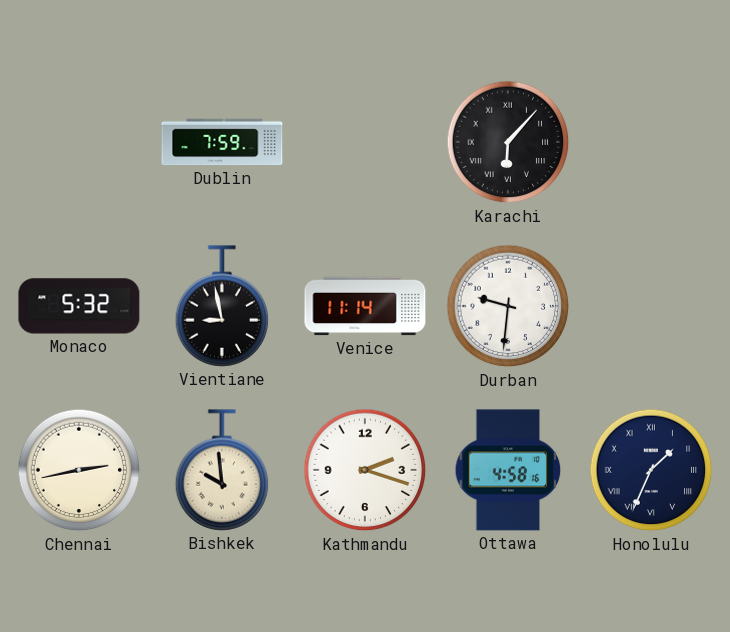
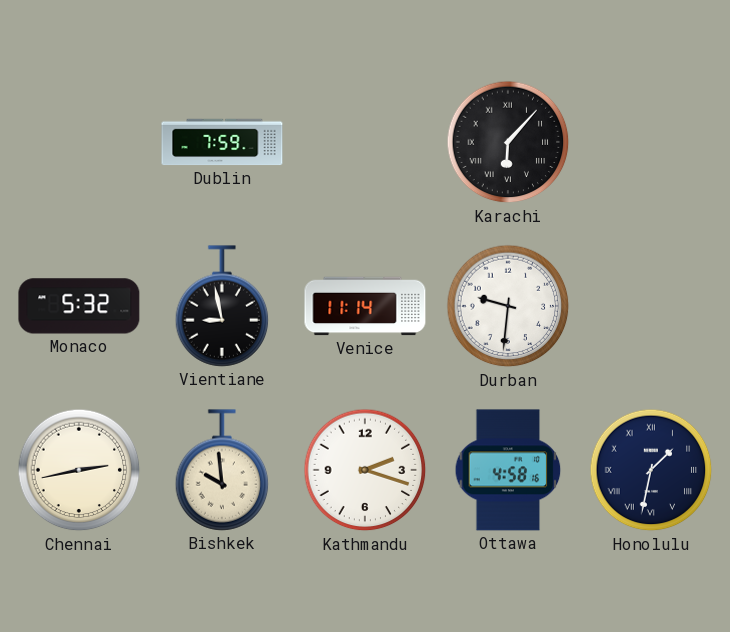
Honolulu: 1:34 -> 1:32 (651, 470)
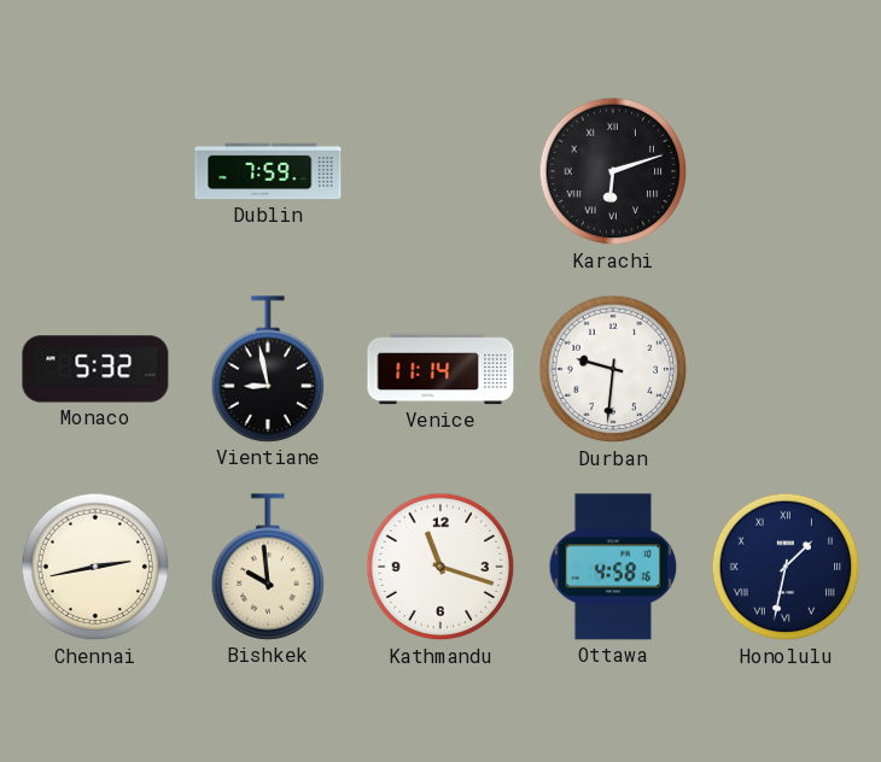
Karachi: 6:07 -> 6:12 (613, 171)
Kathmandu: 2:18 -> 11:18 (440, 567)
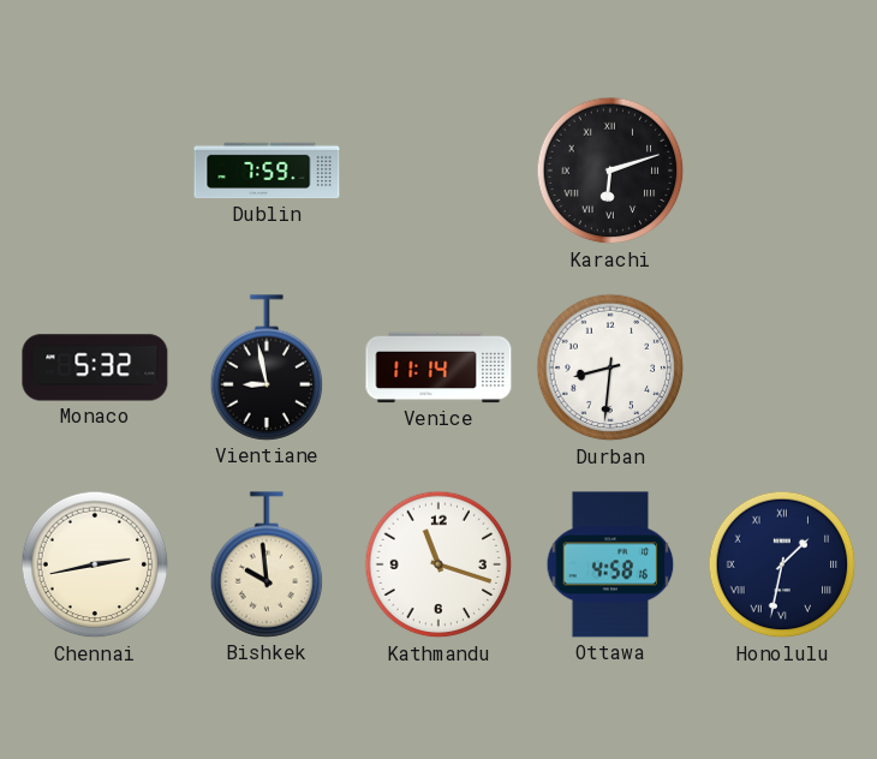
Durban: 9:31 -> 8:31 (610, 367)
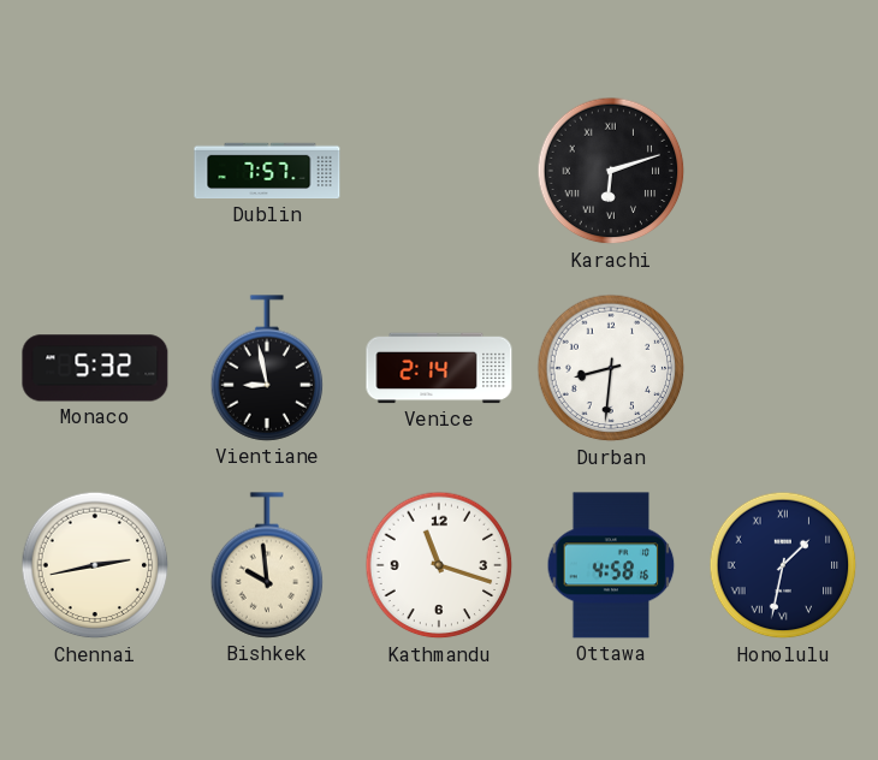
Dublin: 7:59 -> 7:57 (267, 171)
Venice: 11:14 -> 2:14 (439, 368)
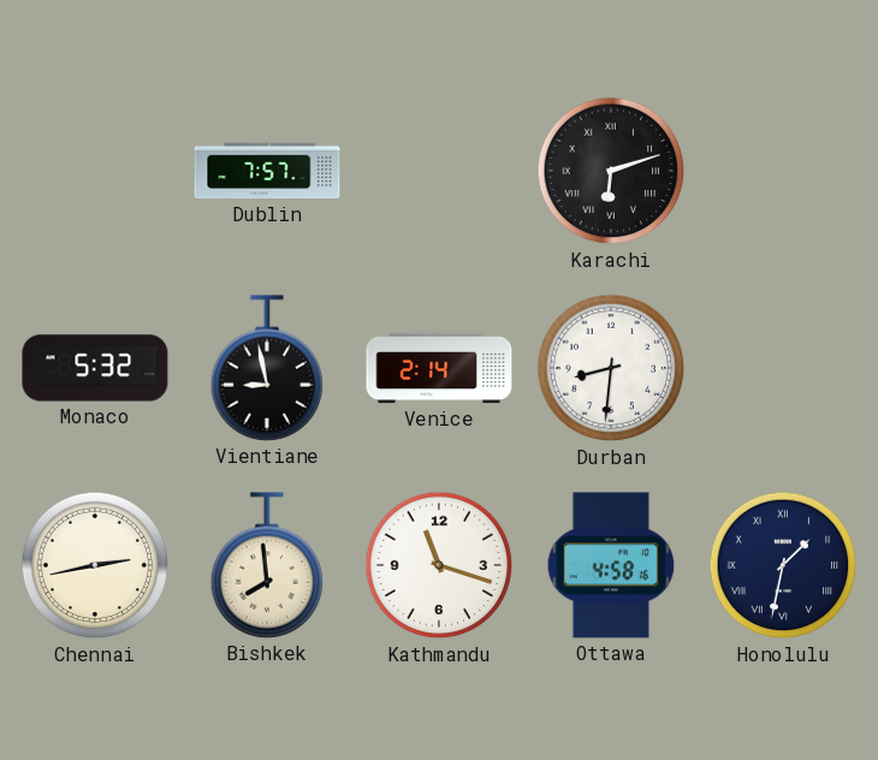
Bishkek: 9:59 -> 7:59 (267, 565)
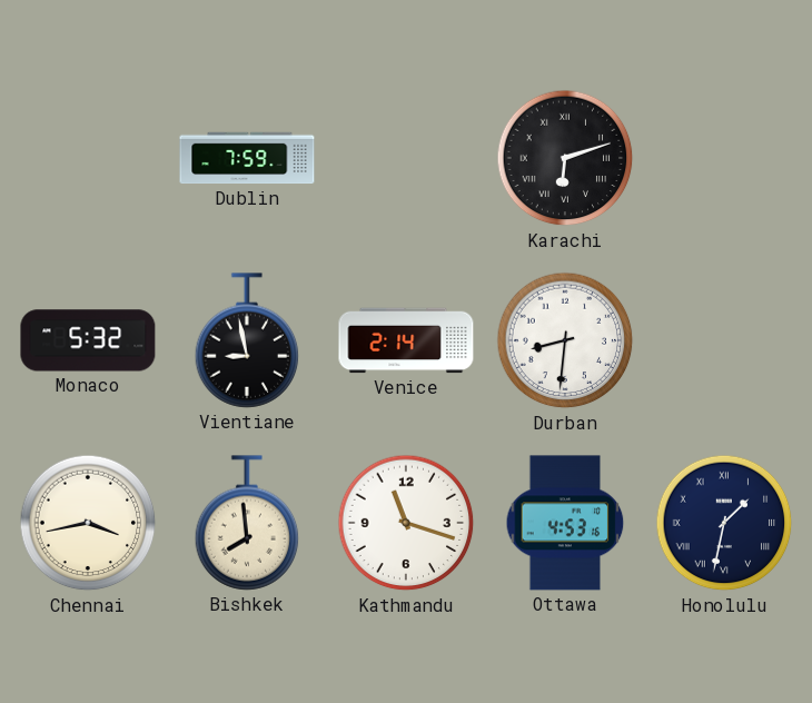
Dublin: 7:57 -> 7:59 (247, 158)
Chennai: 2:43 -> 3:43 (88, 523)
Ottawa: 4:58 -> 4:53 (565, 523)
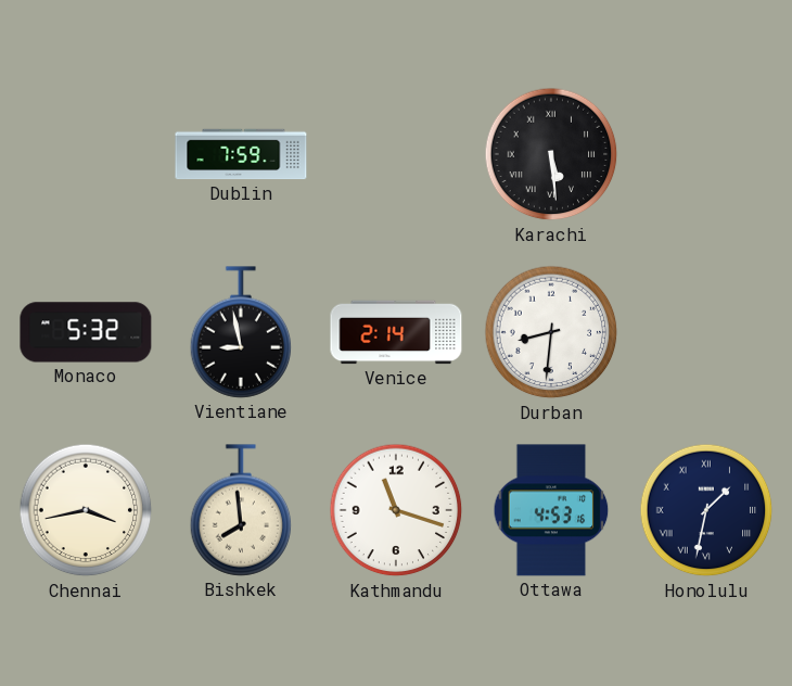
Karachi: 6:12 -> 5:29 (551, 154)
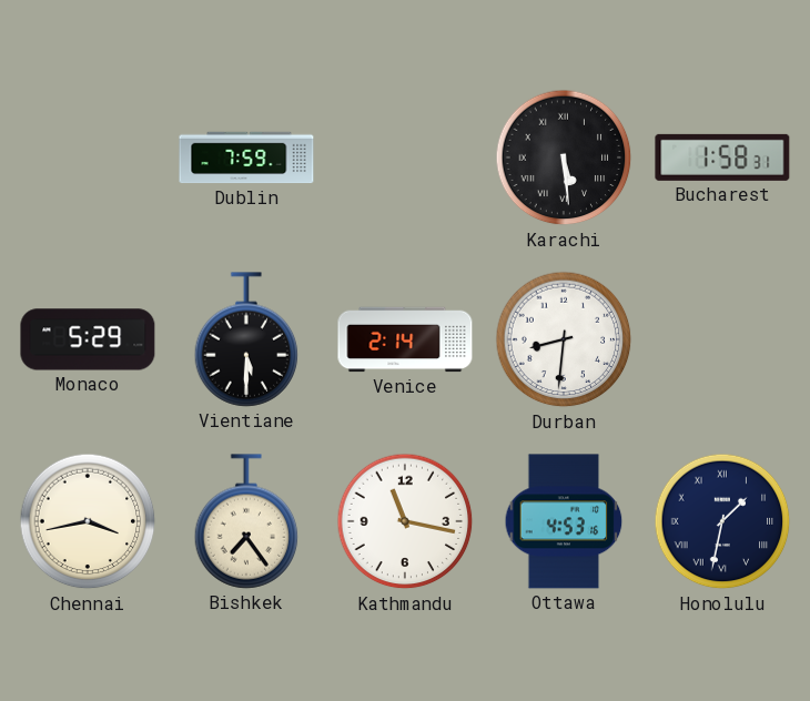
Bucharest: none -> 1:58 (722, 158)
Monaco: 5:32 -> 5:29 (88, 339)
Vientiane: 8:58 -> 5:30 (246, 339)
Bishkek: 7:59 -> 7:24 (246, 521)
Kathmandu: 11:18 -> 11:17 (405, 521)
